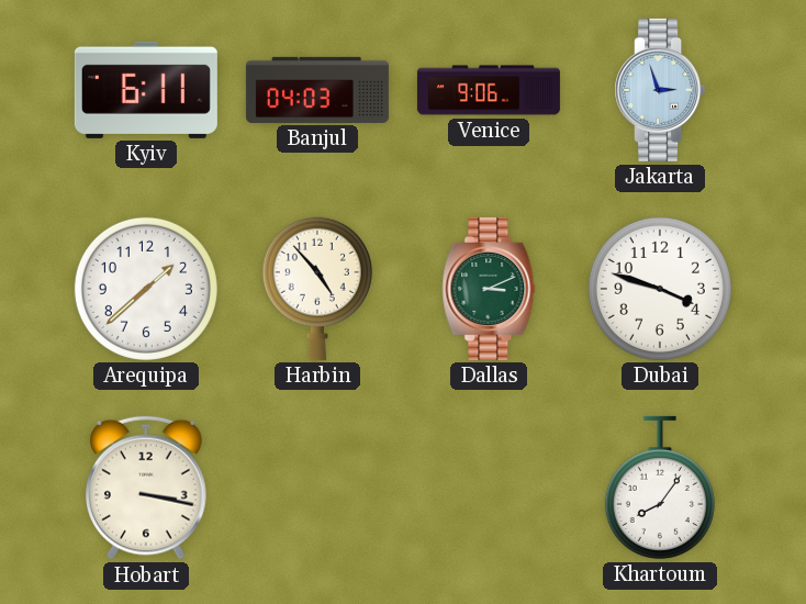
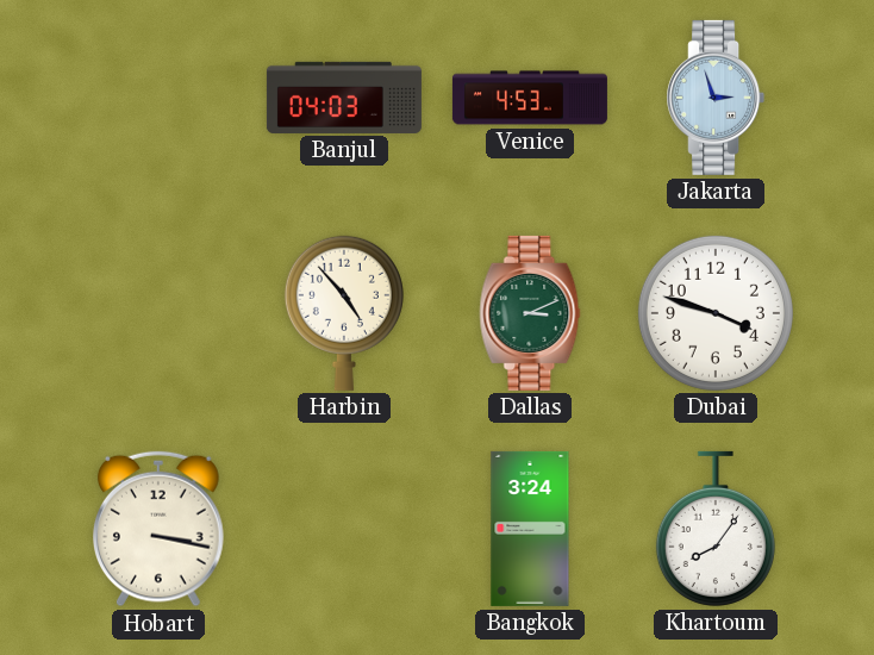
Kyiv: 6:11 -> none (146, 90)
Venice: 9:06 -> 4:53 (530, 98)
Arequipa: 1:38 -> none (146, 289)
Bangkok: none -> 3:24 (530, 529)
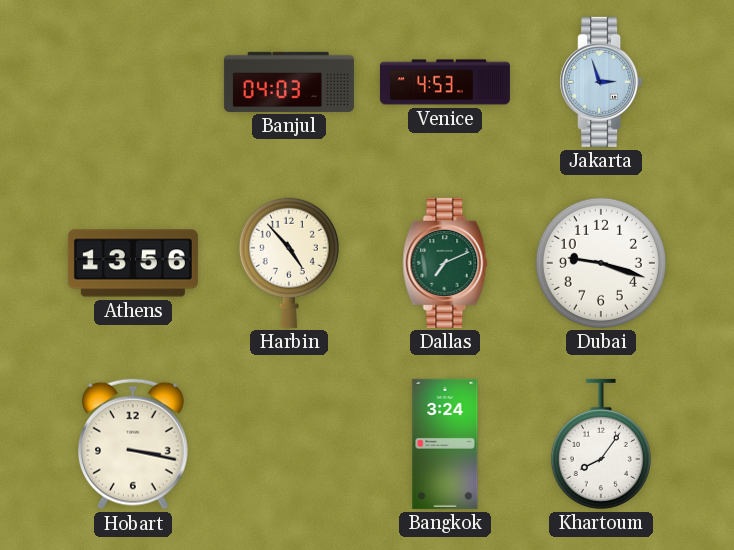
Athens: none -> 13:56 (133, 263)
Dallas: 3:11 -> 7:11 (445, 263)
Dubai: 3:48 -> 9:18 (601, 263)
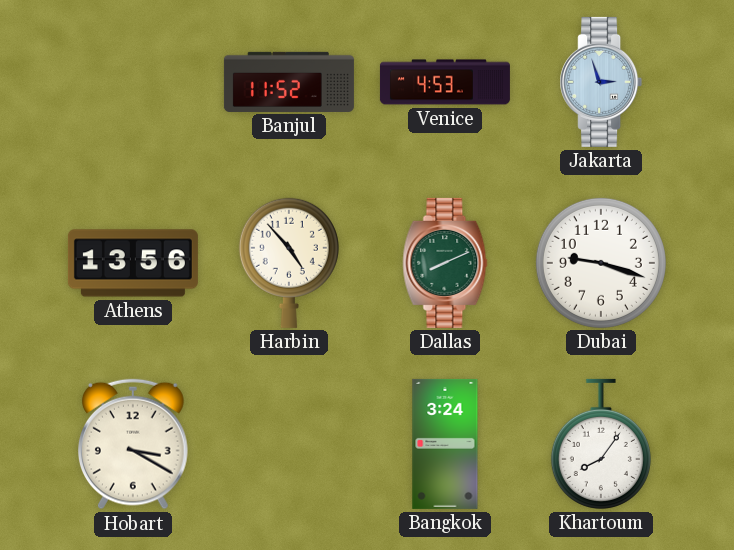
Banjul: 04:03 -> 11:52 (289, 82)
Dallas: 7:11 -> 8:11 (445, 263)
Hobart: 3:17 -> 3:20 (134, 444)
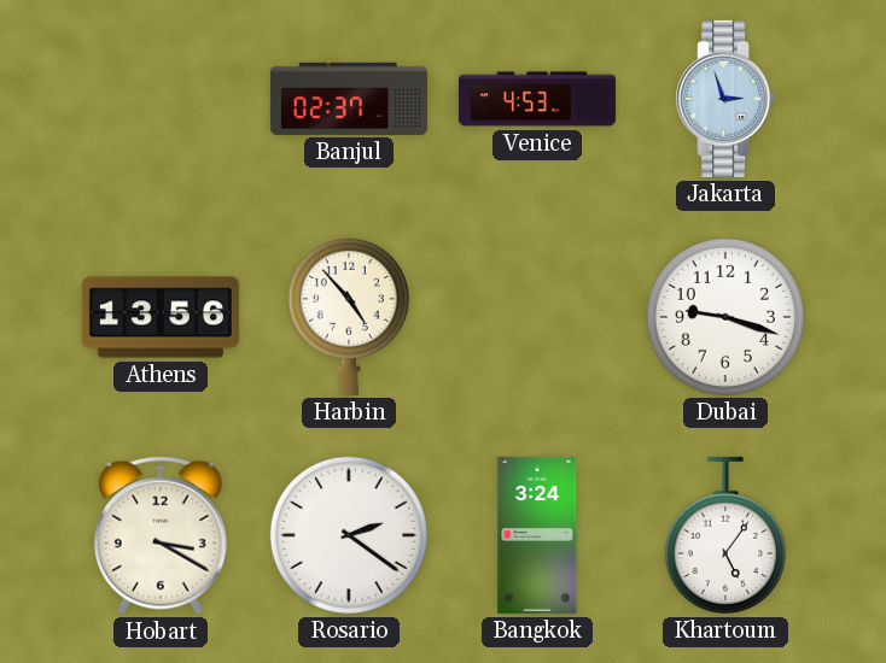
Banjul: 11:52 -> 02:37 (349, 99)
Dallas: 8:11 -> none (445, 263)
Rosario: none -> 2:21 (349, 535)
Khartoum: 8:06 -> 5:06 (725, 535)
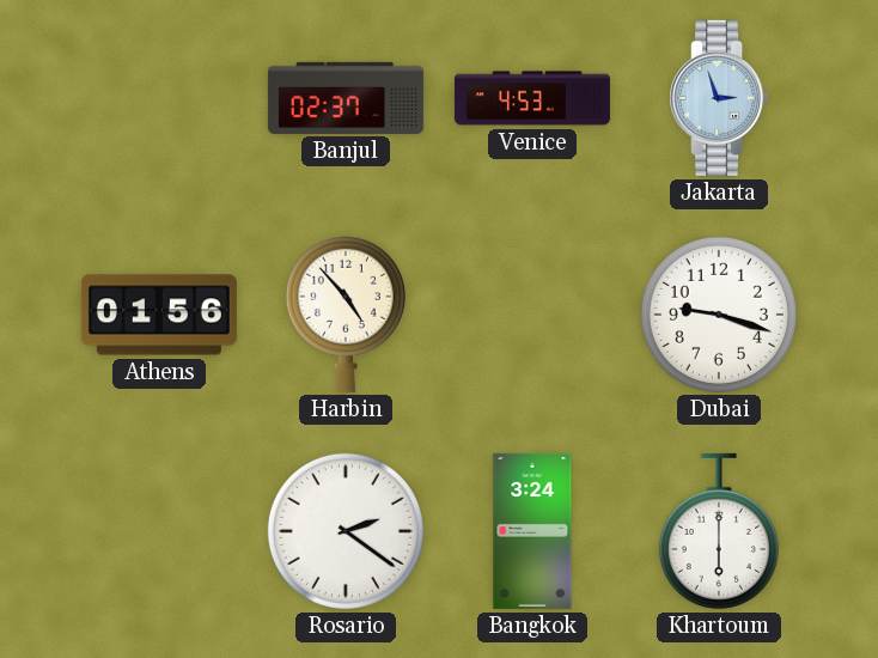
Athens: 13:56 -> 01:56 (159, 315)
Hobart: 3:20 -> none (162, 535)
Khartoum: 5:06 -> 6:00 (719, 531)
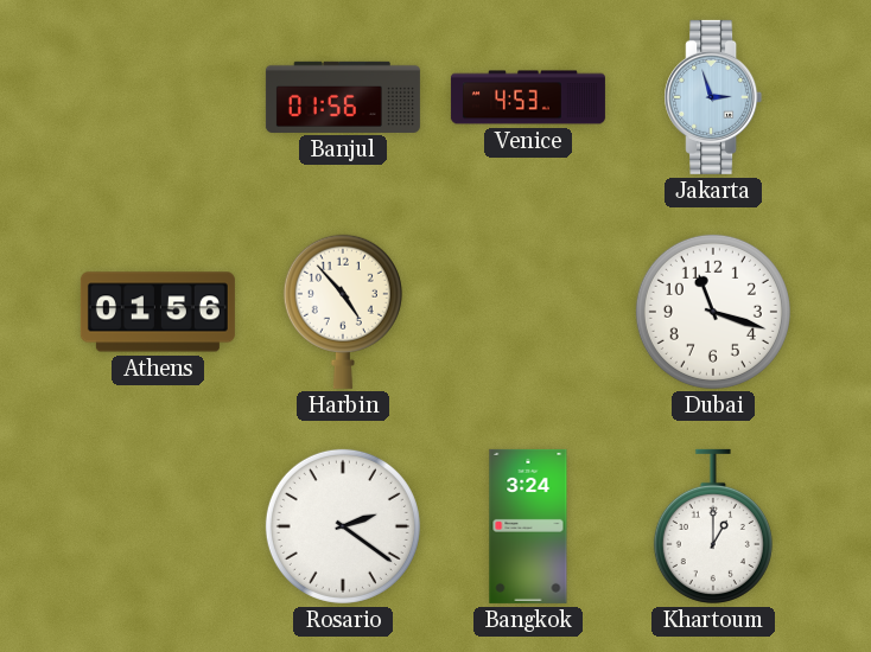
Banjul: 02:37 -> 01:56 (343, 97)
Dubai: 9:18 -> 11:18 (713, 312)
Khartoum: 6:00 -> 1:00 (713, 526)
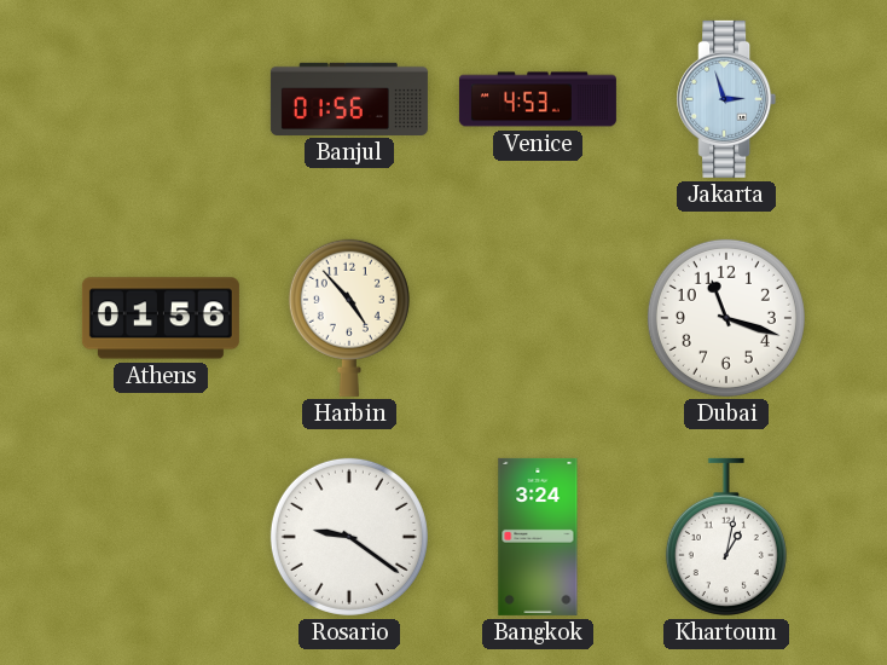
Rosario: 2:21 -> 9:21 (349, 537)
Khartoum: 1:00 -> 1:02 (726, 537)
